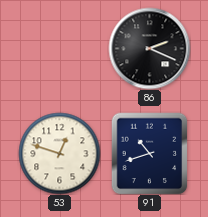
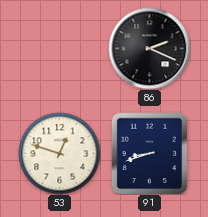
91: 10:42 -> 8:42 (150, 153)
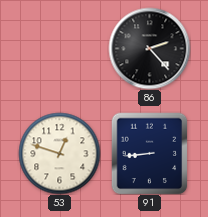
86: 2:19 -> 2:23 (149, 48)
91: 8:42 -> 8:44 (150, 153)
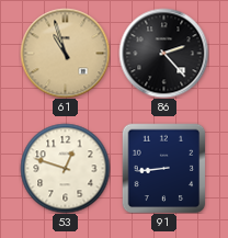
61: none -> 10:57 (65, 53)
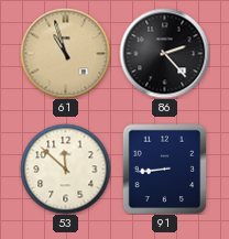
53: 12:48 -> 11:52 (65, 169)
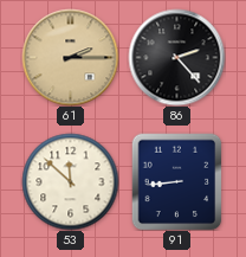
61: 10:57 -> 2:15 (70, 57)
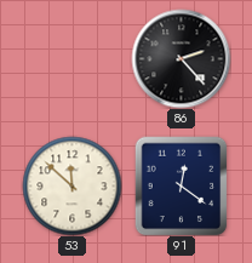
61: 2:15 -> none (70, 57)
91: 8:44 -> 12:21 (182, 185)
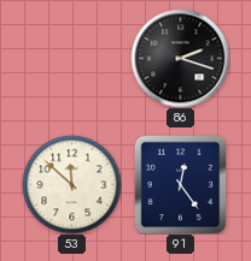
86: 2:23 -> 2:18 (180, 58)
91: 12:21 -> 12:24 (181, 184)
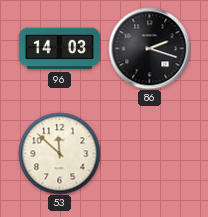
96: none -> 14:03 (59, 49)
91: 12:24 -> none (181, 184)
